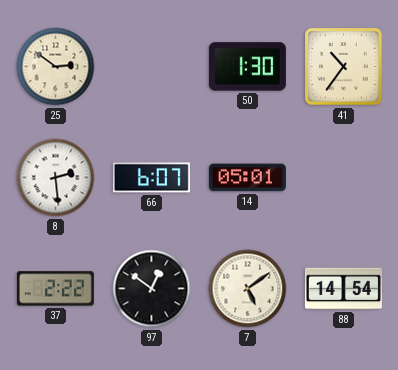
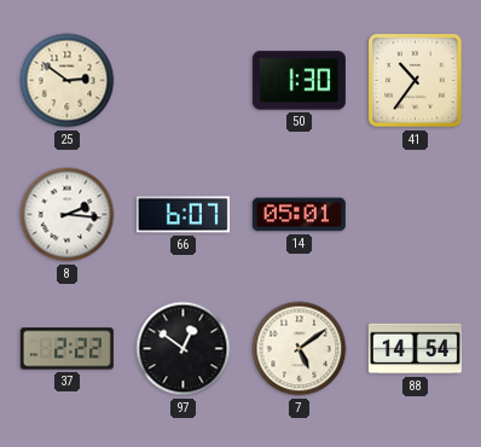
8: 2:29 -> 2:16 (68, 215)
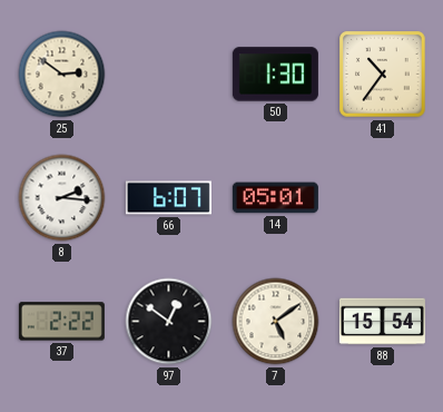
88: 14:54 -> 15:54 (382, 322)
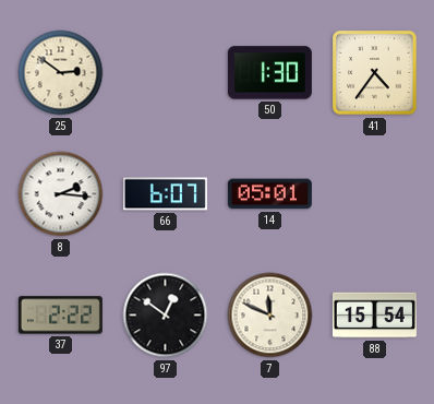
41: 10:36 -> 4:36 (375, 73)
7: 5:09 -> 11:49 (270, 316)
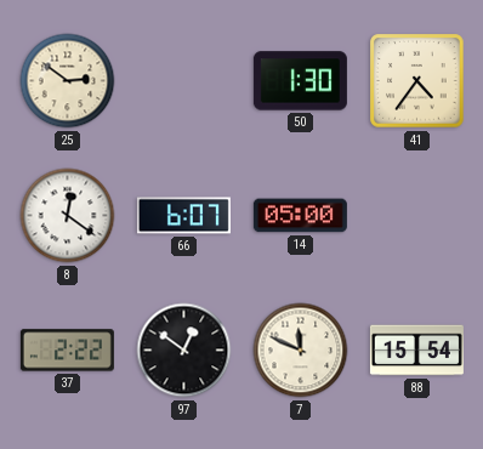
8: 2:16 -> 12:21 (68, 216)
14: 05:01 -> 05:00 (300, 216)
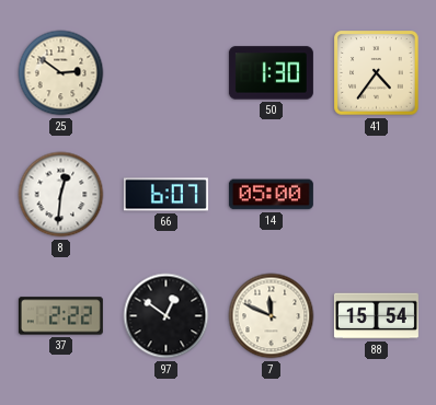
8: 12:21 -> 12:31 (61, 195)
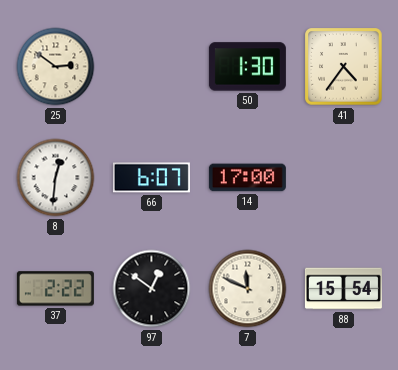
14: 05:00 -> 17:00 (247, 178)
